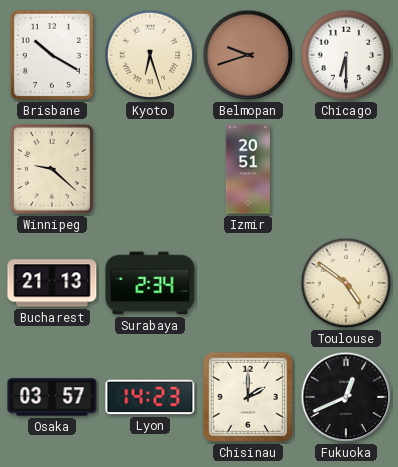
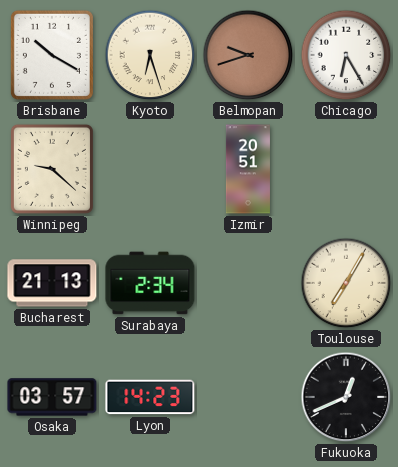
Chicago: 6:30 -> 6:25 (346, 55)
Toulouse: 4:51 -> 7:05 (346, 283)
Chisinau: 2:00 -> none (248, 397)
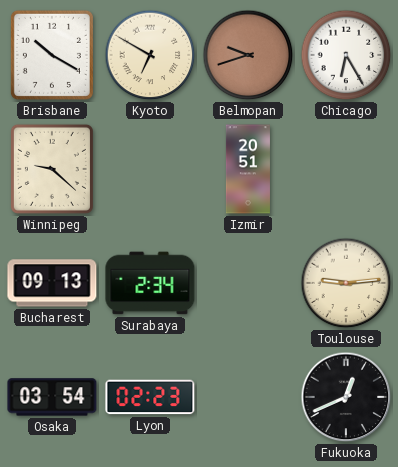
Kyoto: 6:27 -> 6:50 (150, 55)
Bucharest: 21:13 -> 09:13 (52, 283)
Toulouse: 7:05 -> 9:14 (346, 283)
Osaka: 03:57 -> 03:54 (52, 397)
Lyon: 14:23 -> 02:23 (150, 397)
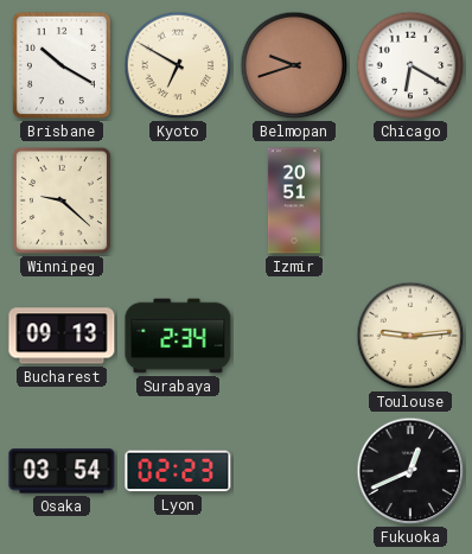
Chicago: 6:25 -> 6:20 (410, 65)
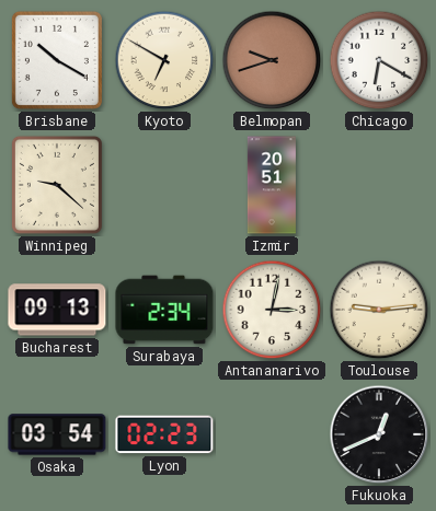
Antananarivo: none -> 3:02 (272, 310)
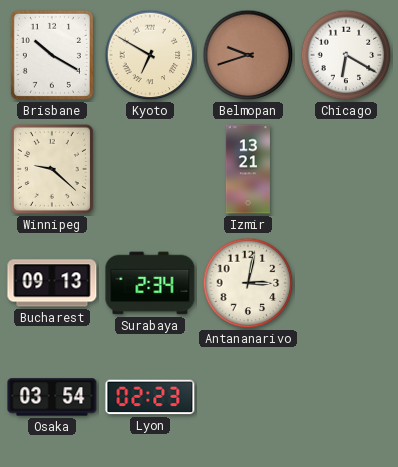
Izmir: 20:51 -> 13:21 (248, 169)
Toulouse: 9:14 -> none (379, 310)
Fukuoka: 12:41 -> none (379, 434)
